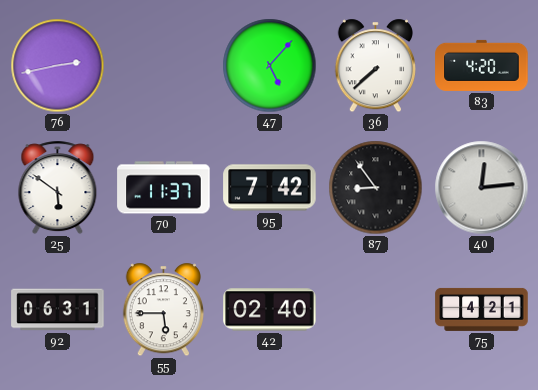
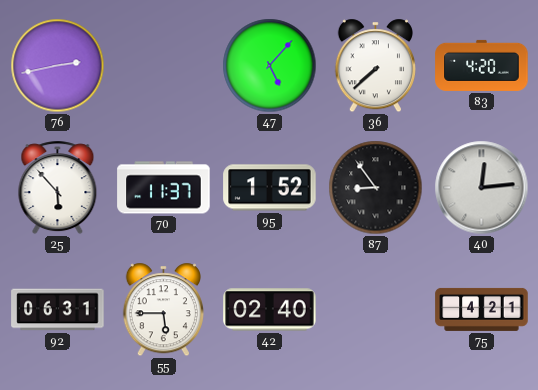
25: 5:51 -> 5:53 (58, 188)
95: 7:42 -> 1:52 (270, 188)
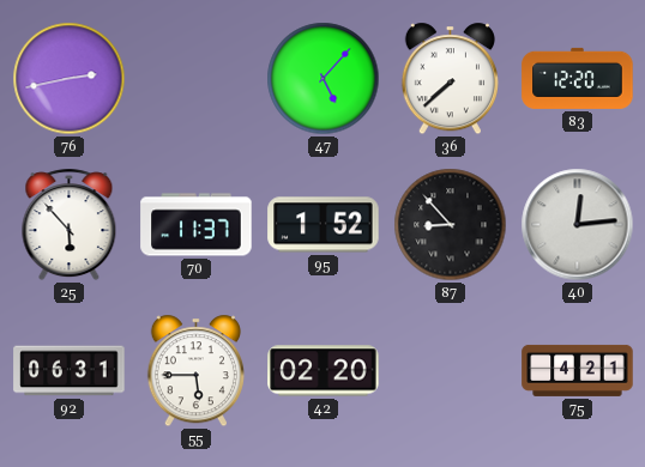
83: 4:20 -> 12:20 (578, 78)
87: 8:54 -> 8:53 (451, 225)
42: 02:40 -> 02:20 (324, 371)
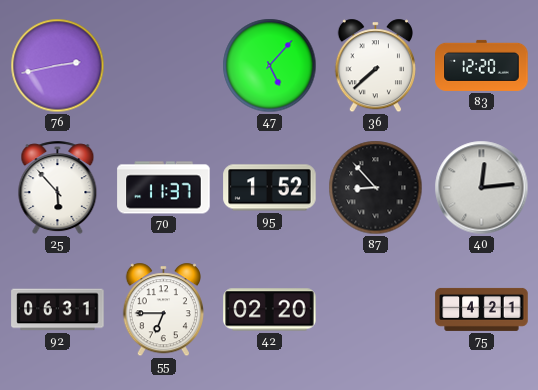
55: 5:45 -> 6:45 (163, 310)
